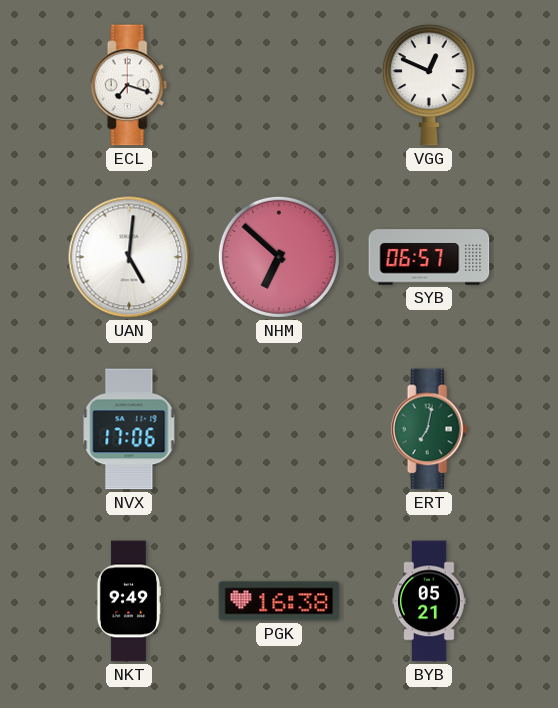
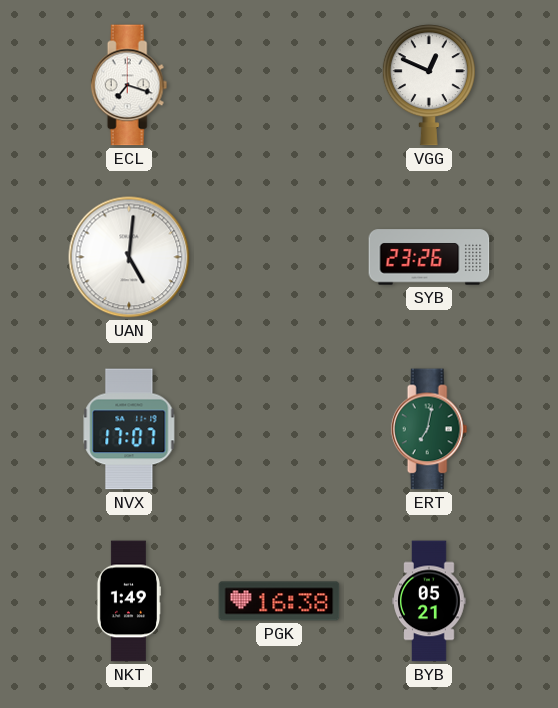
NHM: 6:52 -> none (279, 257)
SYB: 06:57 -> 23:26 (429, 257)
NVX: 17:06 -> 17:07 (129, 429)
NKT: 9:49 -> 1:49 (128, 601)
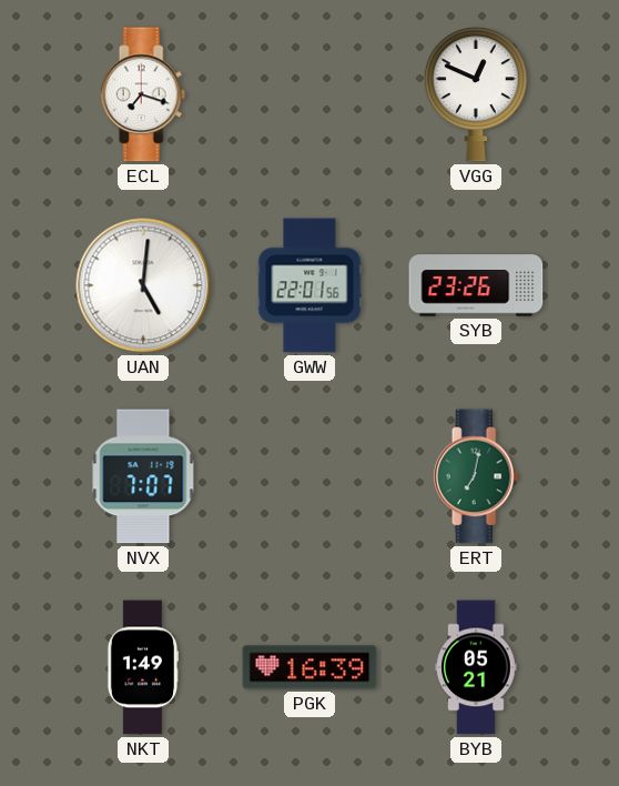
GWW: none -> 22:01 (309, 285)
NVX: 17:07 -> 7:07 (143, 476)
PGK: 16:38 -> 16:39 (309, 667)
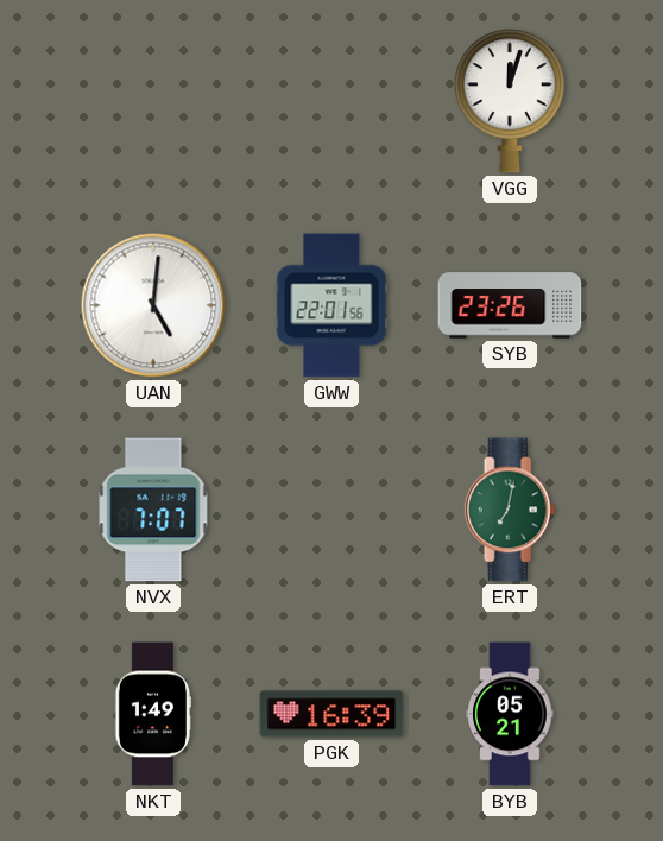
ECL: 7:18 -> none (143, 94)
VGG: 12:49 -> 12:03 (510, 101)
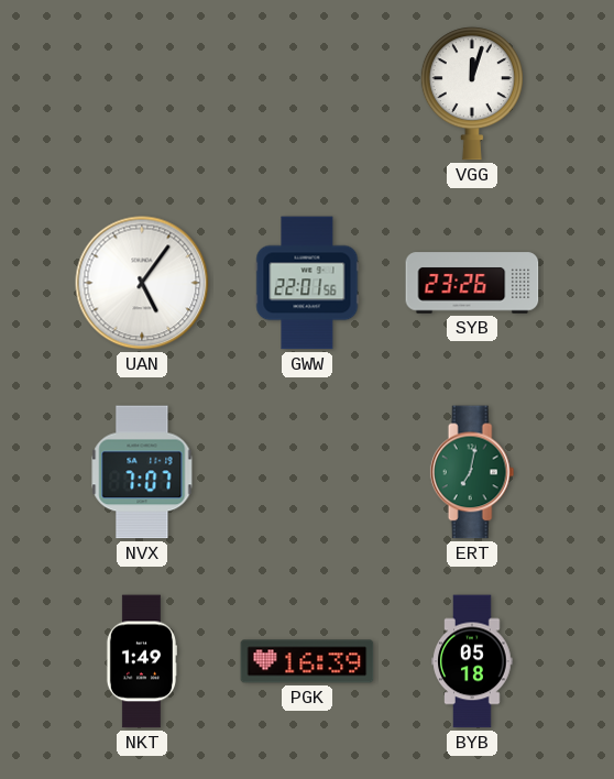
UAN: 5:01 -> 5:06 (142, 283)
BYB: 05:21 -> 05:18 (472, 661)
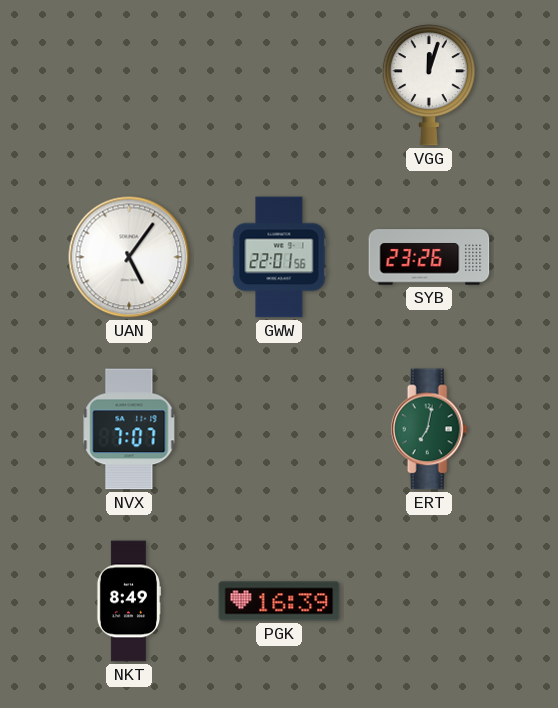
NKT: 1:49 -> 8:49 (128, 601)
BYB: 05:18 -> none (472, 661)
